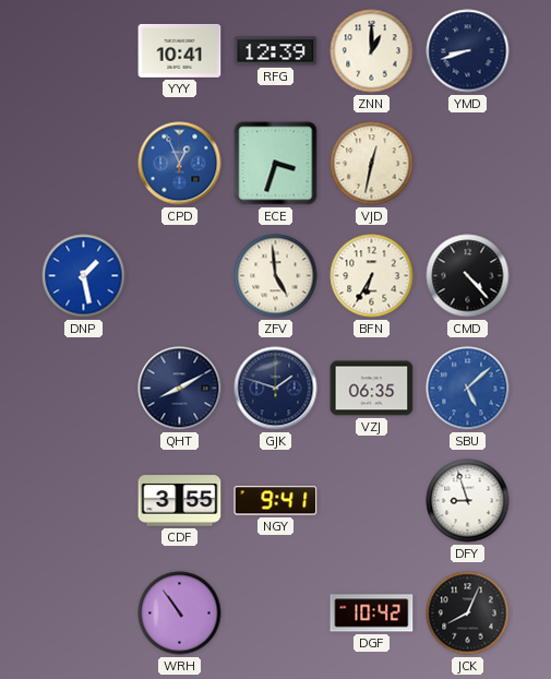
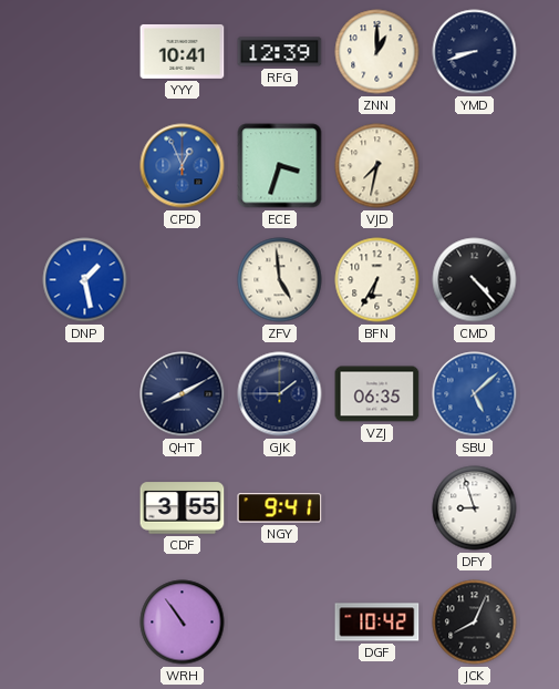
VJD: 12:32 -> 7:32 (377, 166)
GJK: 1:48 -> 1:45 (280, 394)
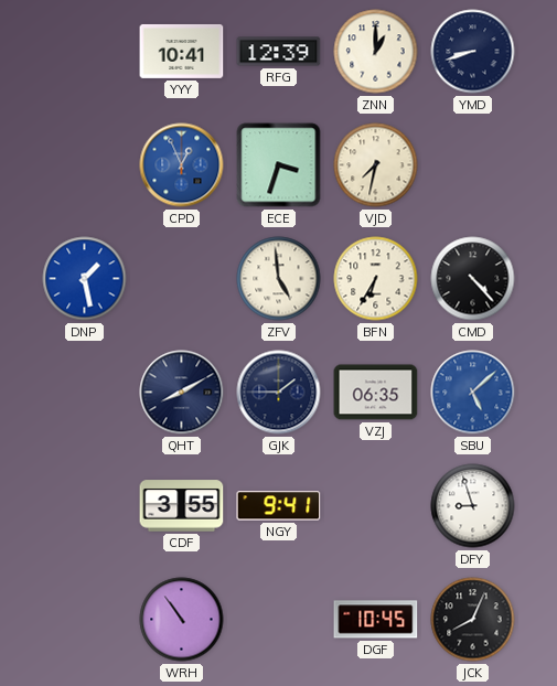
DGF: 10:42 -> 10:45 (376, 620)
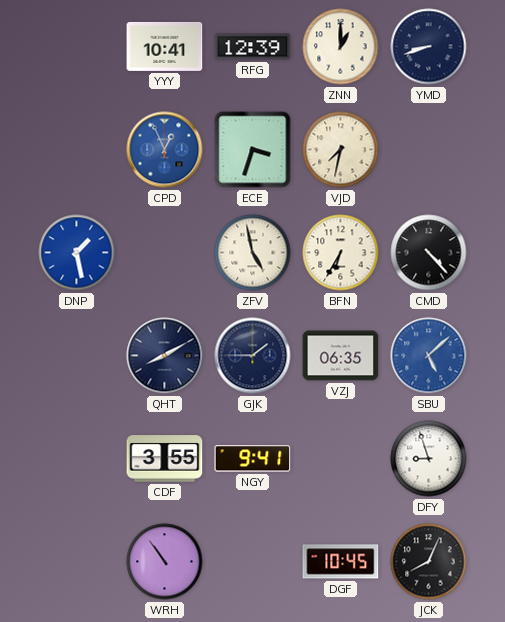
ZFV: 4:59 -> 4:58 (253, 253)
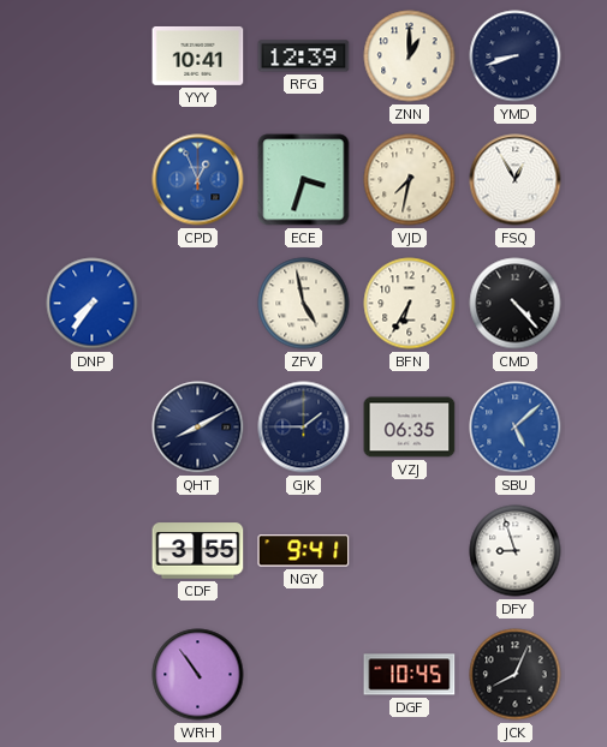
FSQ: none -> 12:55 (516, 180)
DNP: 1:28 -> 7:36 (93, 304)
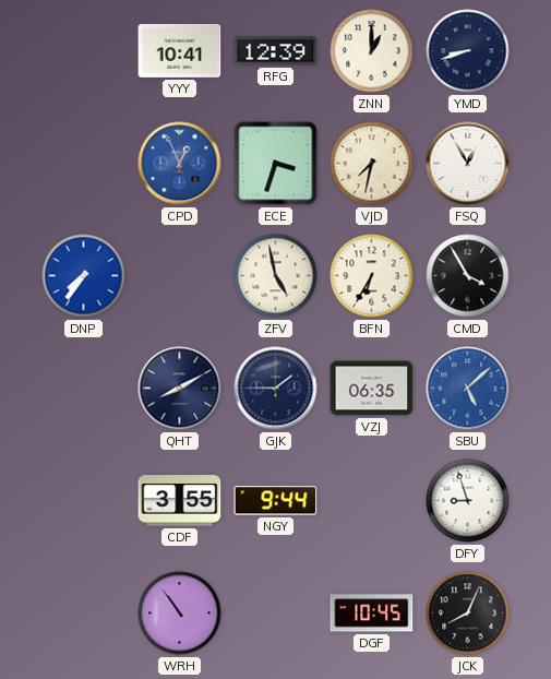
CMD: 4:23 -> 3:55 (468, 276)
NGY: 9:41 -> 9:44 (276, 501)
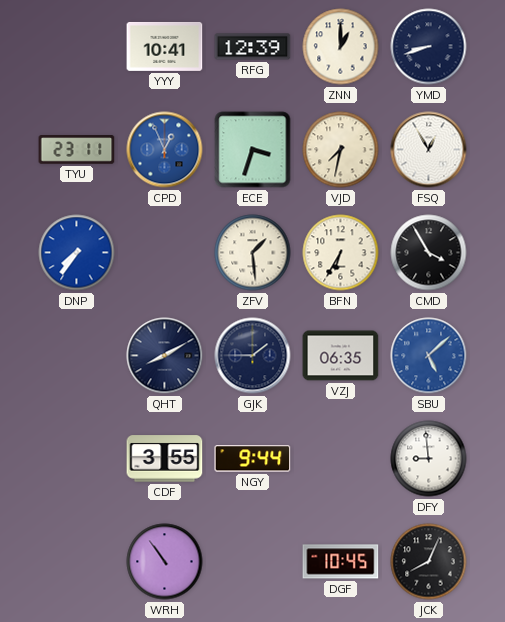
TYU: none -> 23:11 (77, 150)
ZFV: 4:58 -> 1:29 (253, 253)
DFY: 8:57 -> 8:59 (429, 459)
